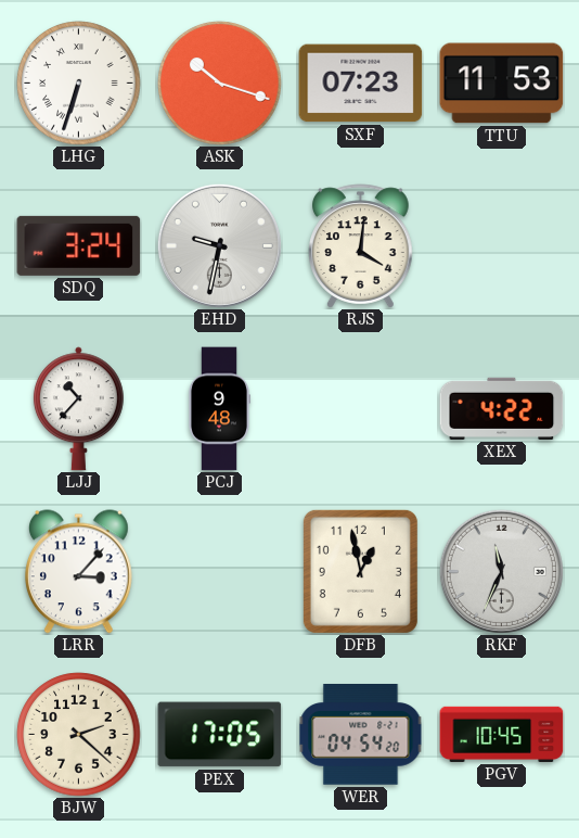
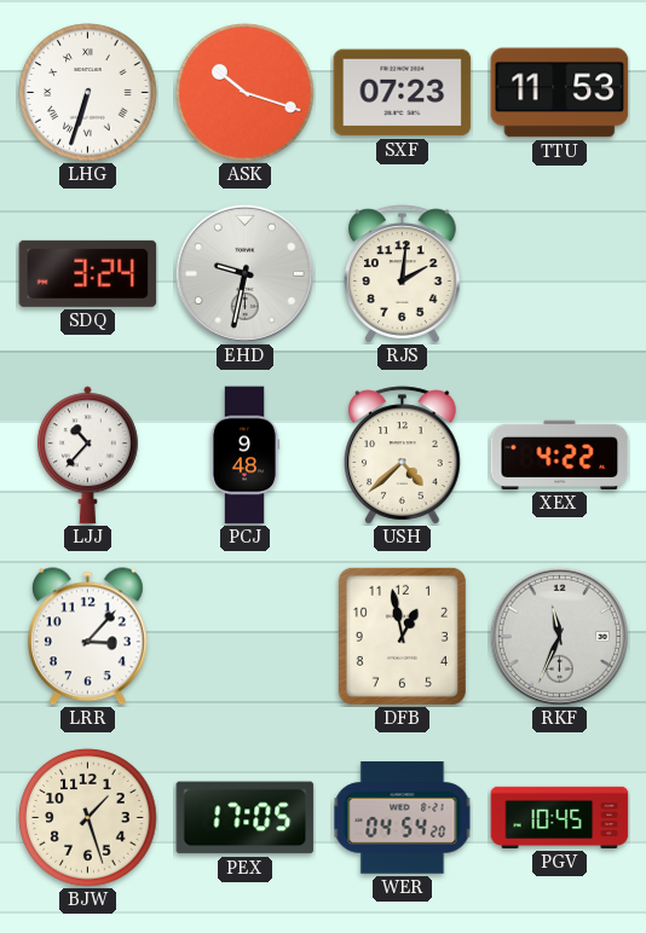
RJS: 4:01 -> 2:01 (403, 274)
USH: none -> 4:38 (403, 456)
BJW: 2:22 -> 1:27 (88, 818)
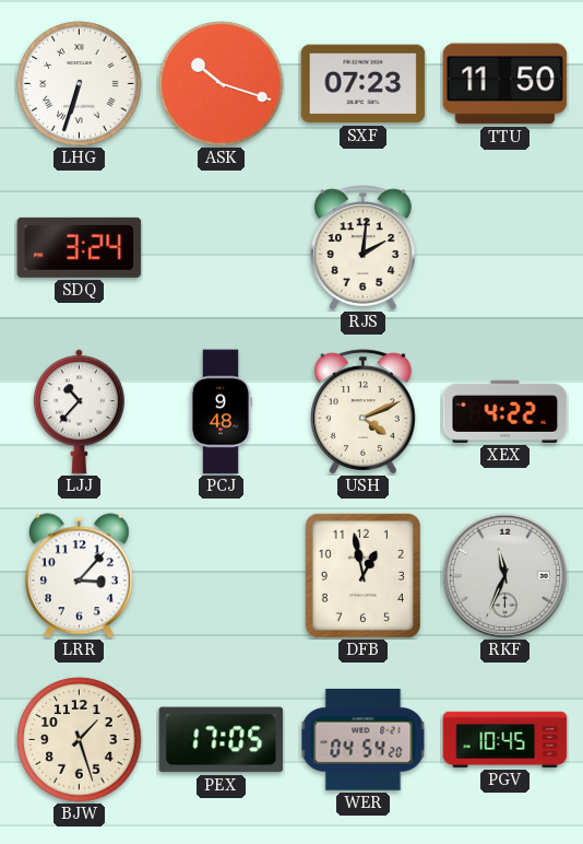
TTU: 11:53 -> 11:50 (505, 84)
EHD: 9:32 -> none (244, 273)
USH: 4:38 -> 4:11 (364, 412)
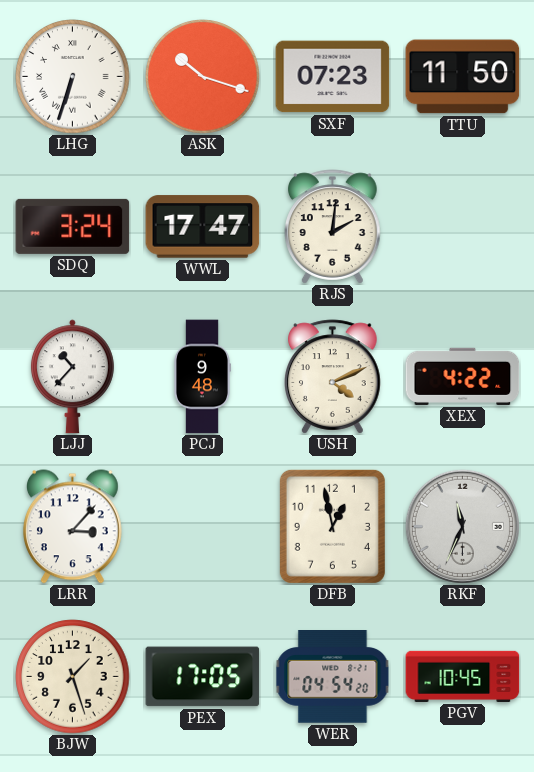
WWL: none -> 17:47 (203, 227)
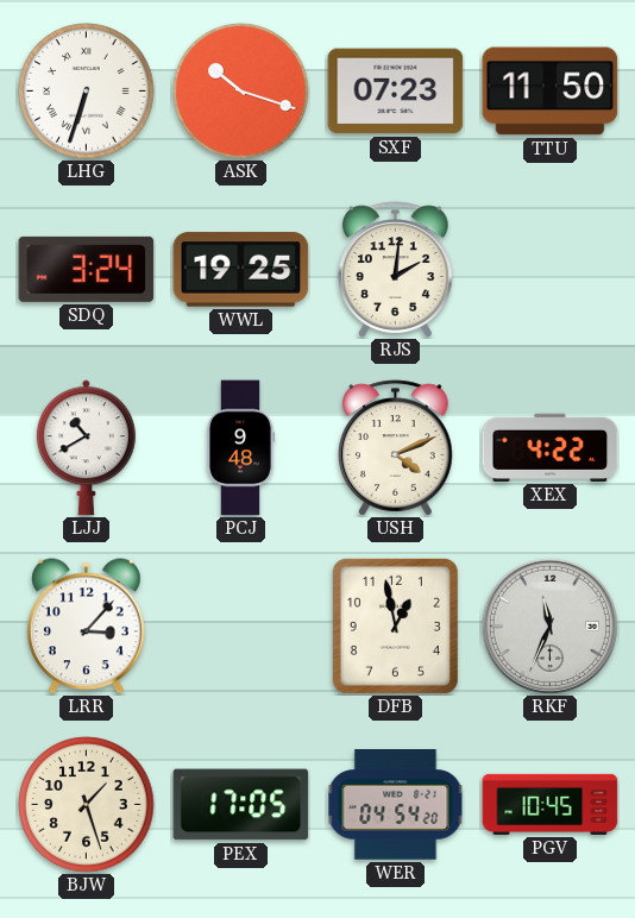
WWL: 17:47 -> 19:25 (241, 270)
LJJ: 10:37 -> 10:40 (86, 448)
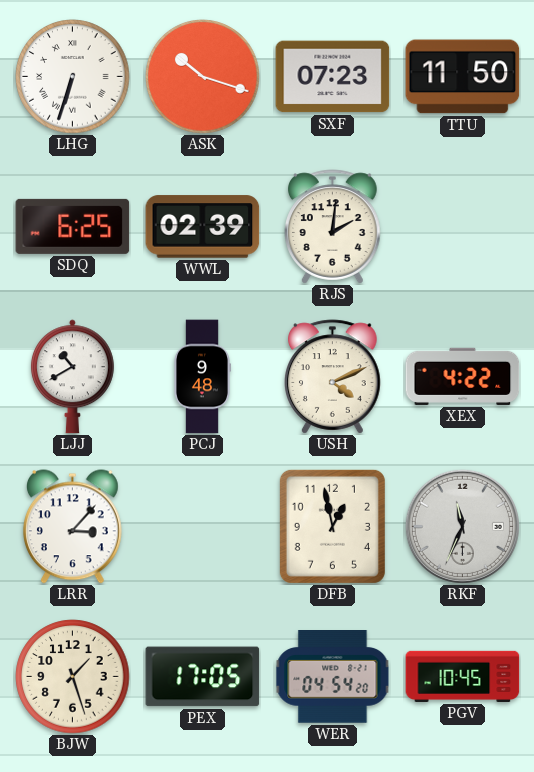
SDQ: 3:24 -> 6:25 (73, 226)
WWL: 19:25 -> 02:39 (203, 227)
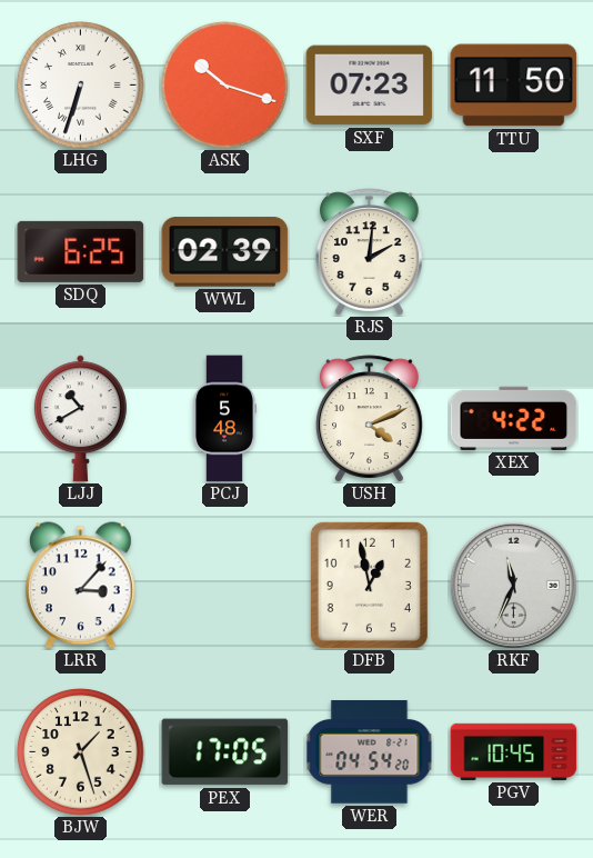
PCJ: 9:48 -> 5:48 (224, 419)
